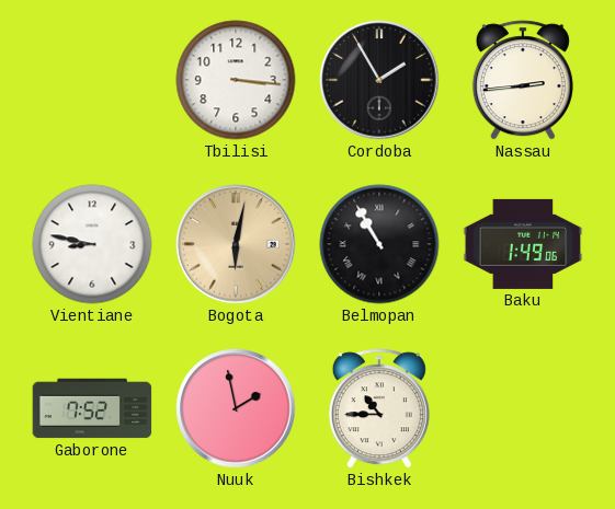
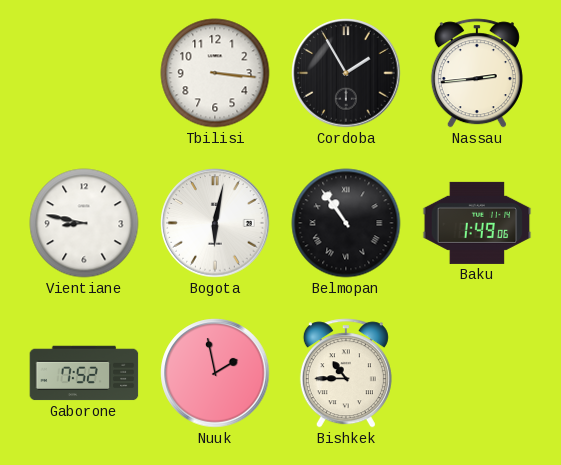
Bogota dial: champagne -> white (215, 223)
Belmopan: 10:55 -> 10:54 (346, 223)
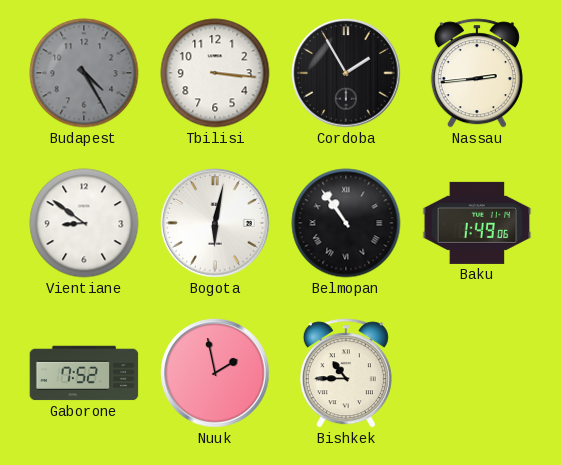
Budapest: none -> 4:25 (84, 73)
Vientiane: 8:47 -> 8:51 (84, 223)
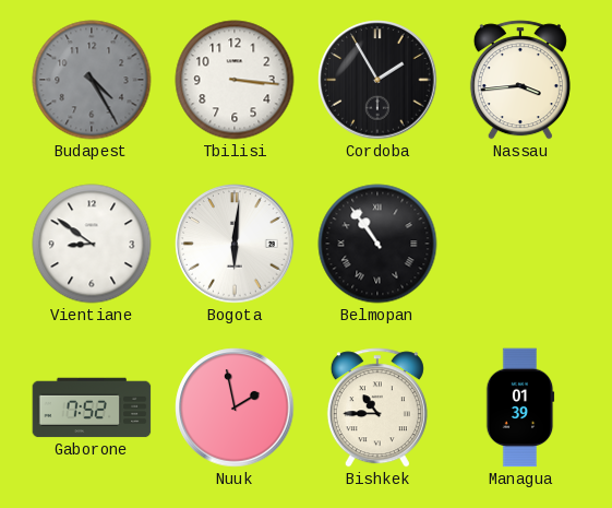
Nassau: 2:44 -> 3:44 (520, 80)
Bogota: 6:02 -> 6:01 (235, 244)
Baku: 1:49 -> none (477, 223)
Managua: none -> 01:39 (520, 407)
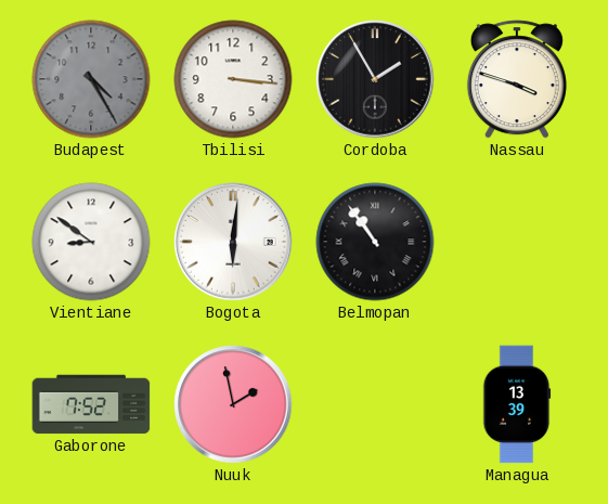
Nassau: 3:44 -> 3:48 (517, 79)
Bishkek: 10:45 -> none (377, 407)
Managua: 01:39 -> 13:39 (517, 404)
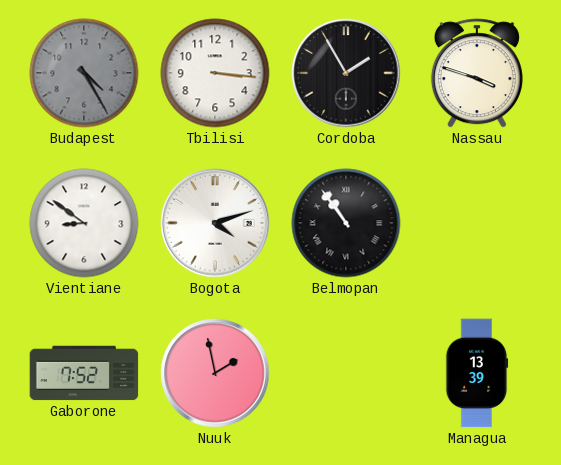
Bogota: 6:01 -> 4:12 (215, 223)
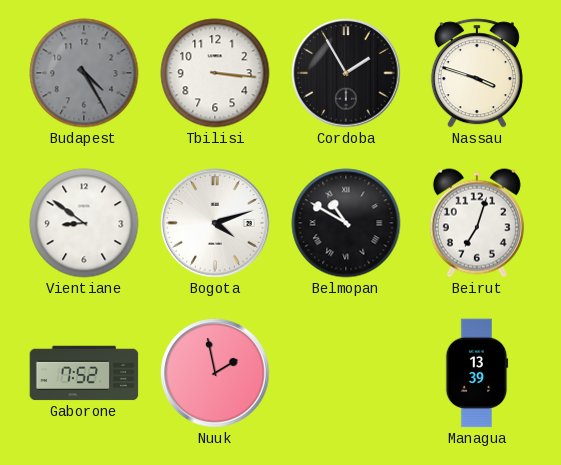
Belmopan: 10:54 -> 10:50 (346, 223)
Beirut: none -> 7:03 (477, 223)
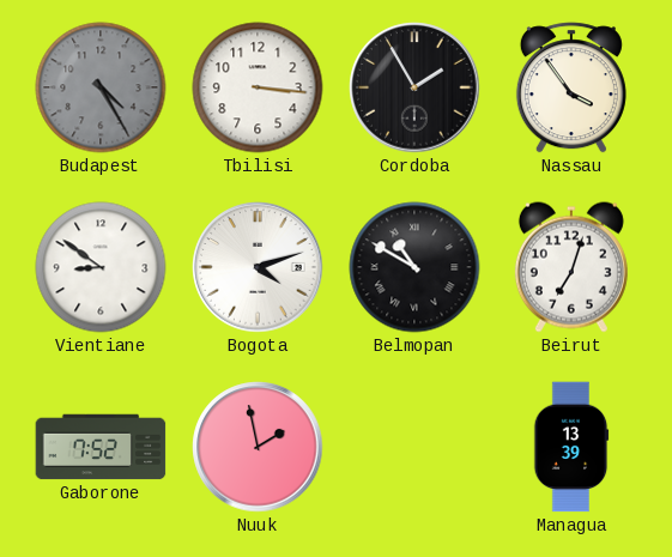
Nassau: 3:48 -> 3:54 (571, 87)
